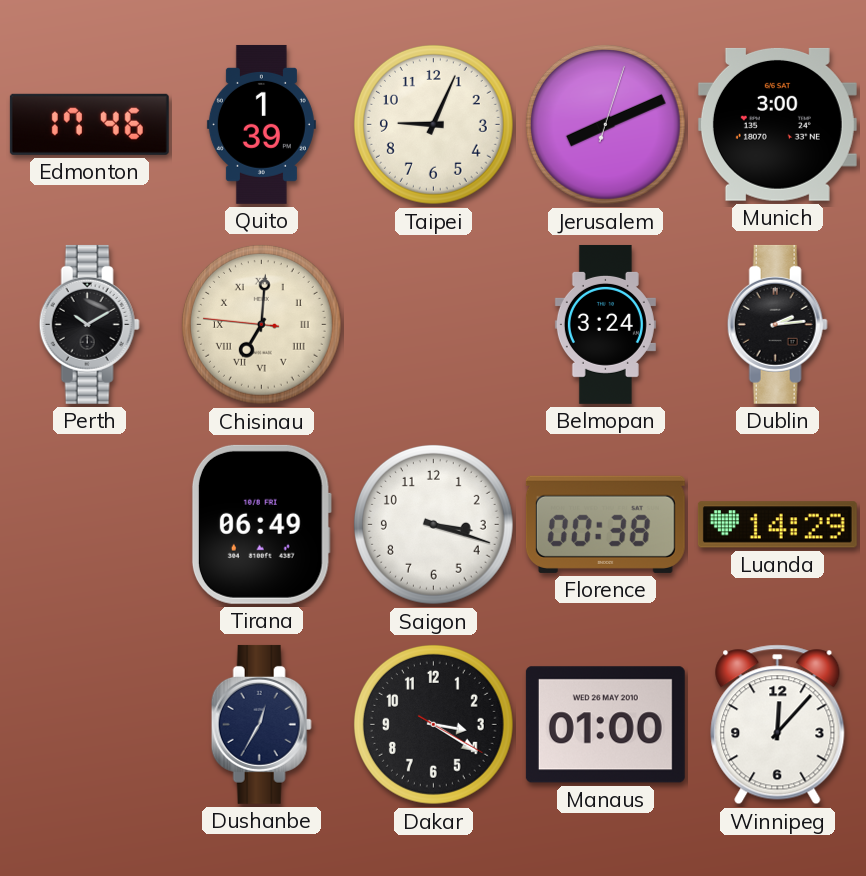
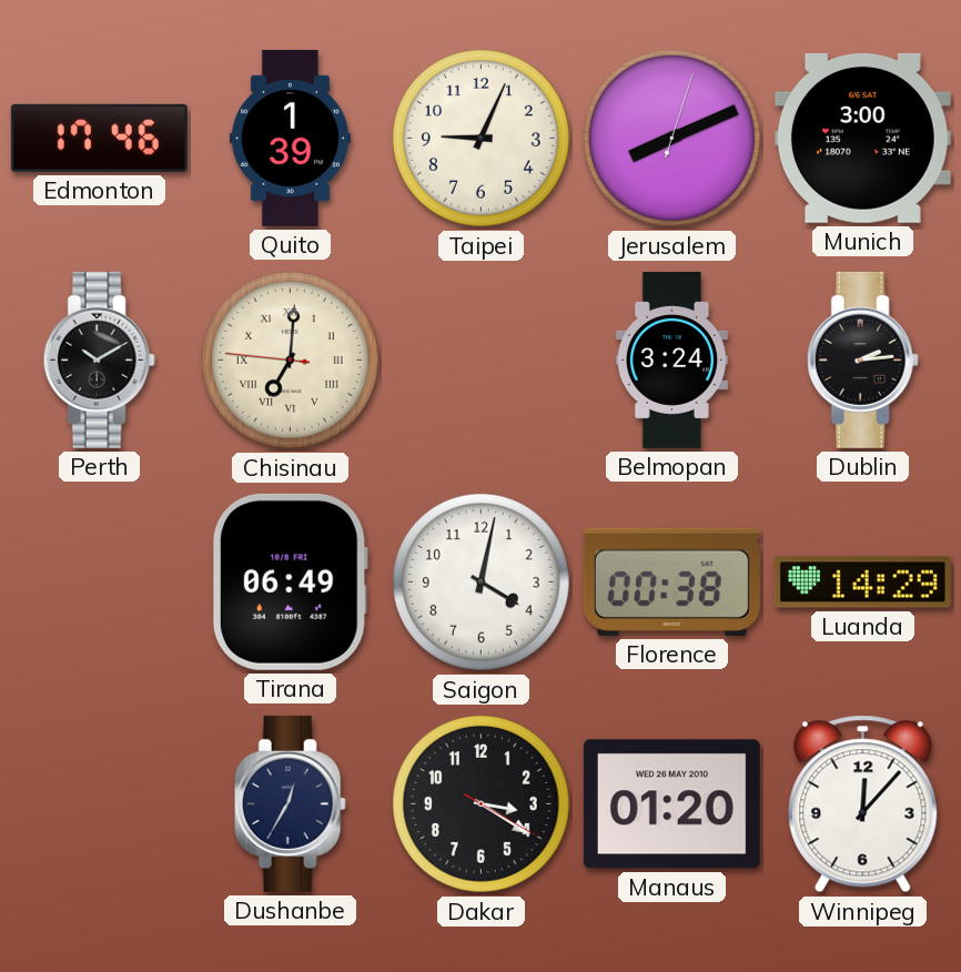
Saigon: 3:18 -> 4:02 (480, 581)
Manaus: 01:00 -> 01:20 (671, 804)
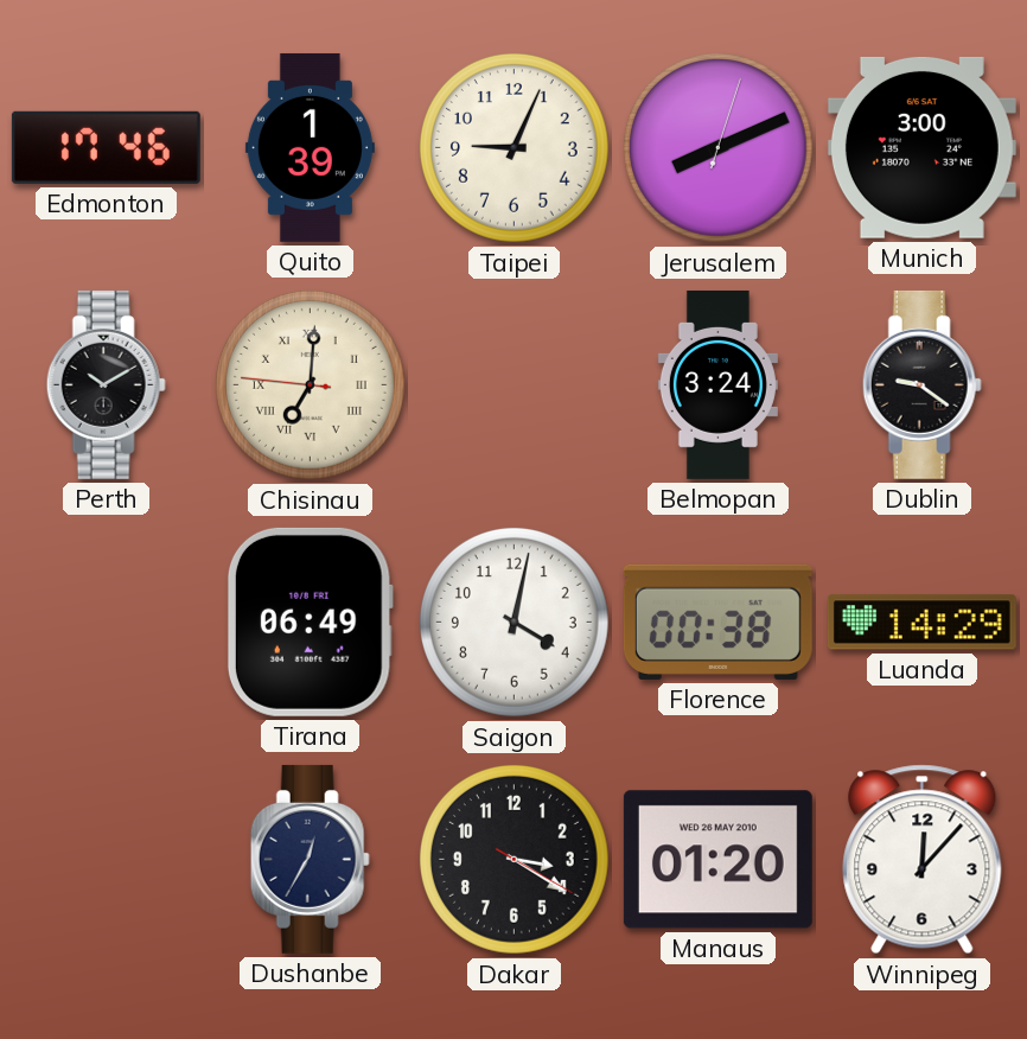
Dublin: 2:14 -> 9:21 (921, 384)
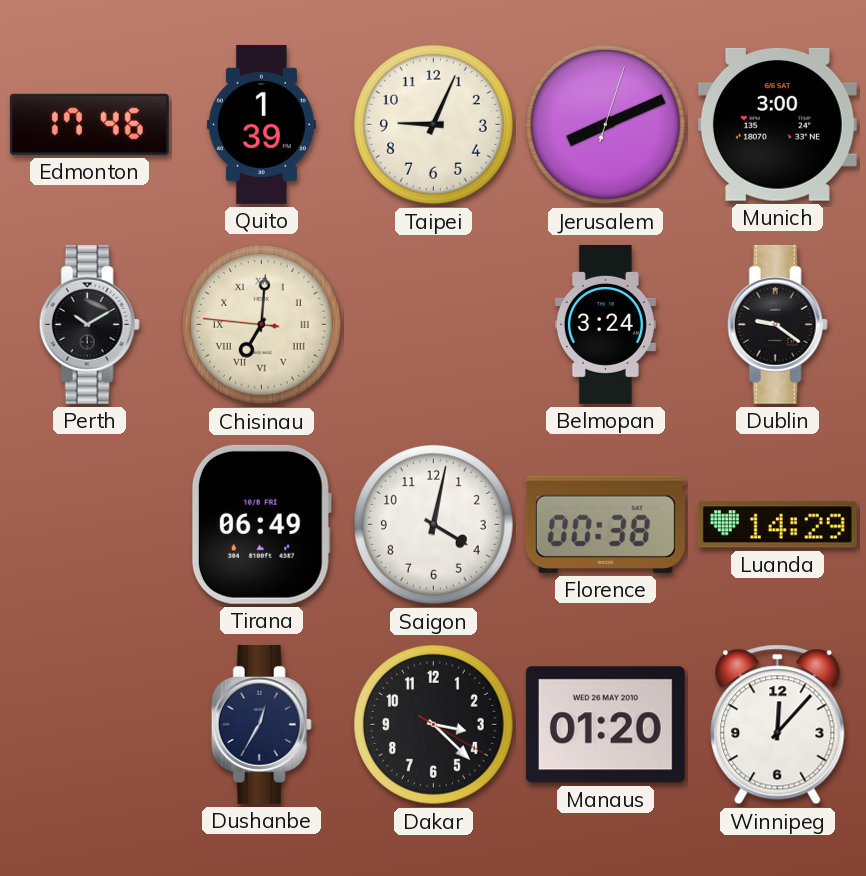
Dakar: 3:20 -> 3:22 (433, 724)
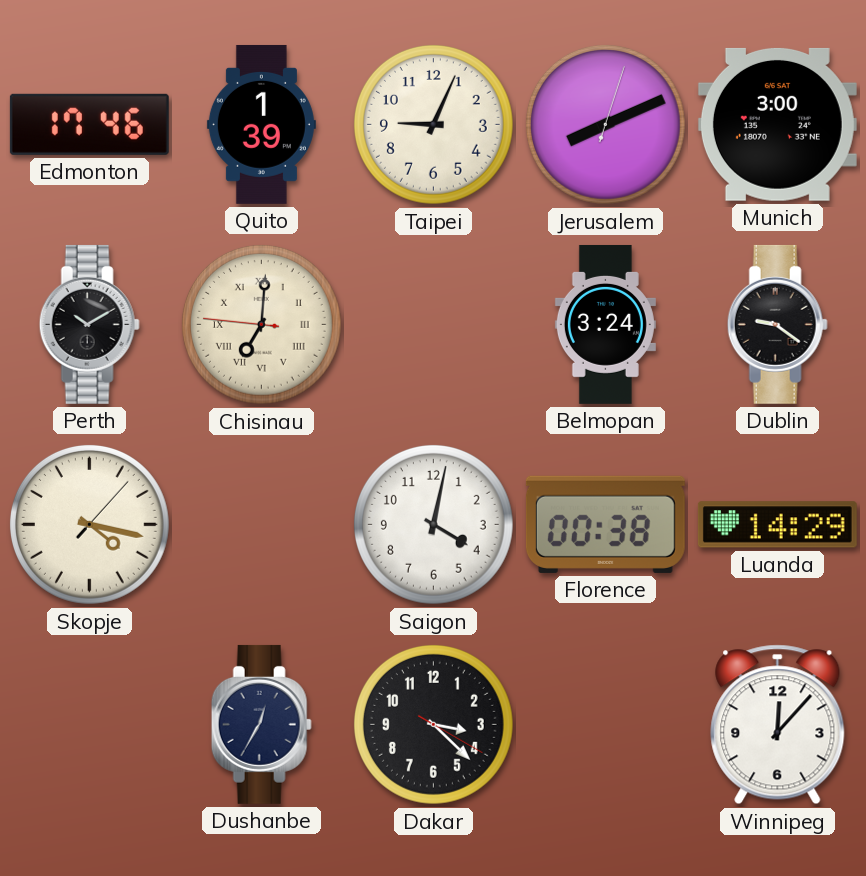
Skopje: none -> 4:17 (89, 524)
Tirana: 06:49 -> none (261, 524)
Manaus: 01:20 -> none (605, 725)
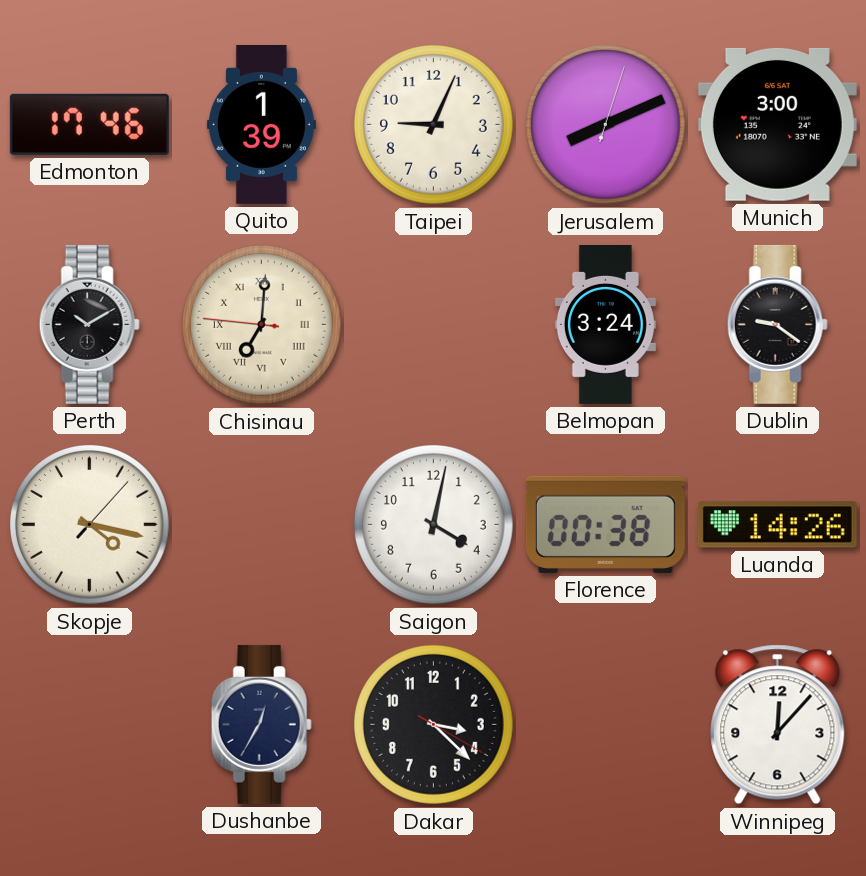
Luanda: 14:29 -> 14:26 (777, 525)
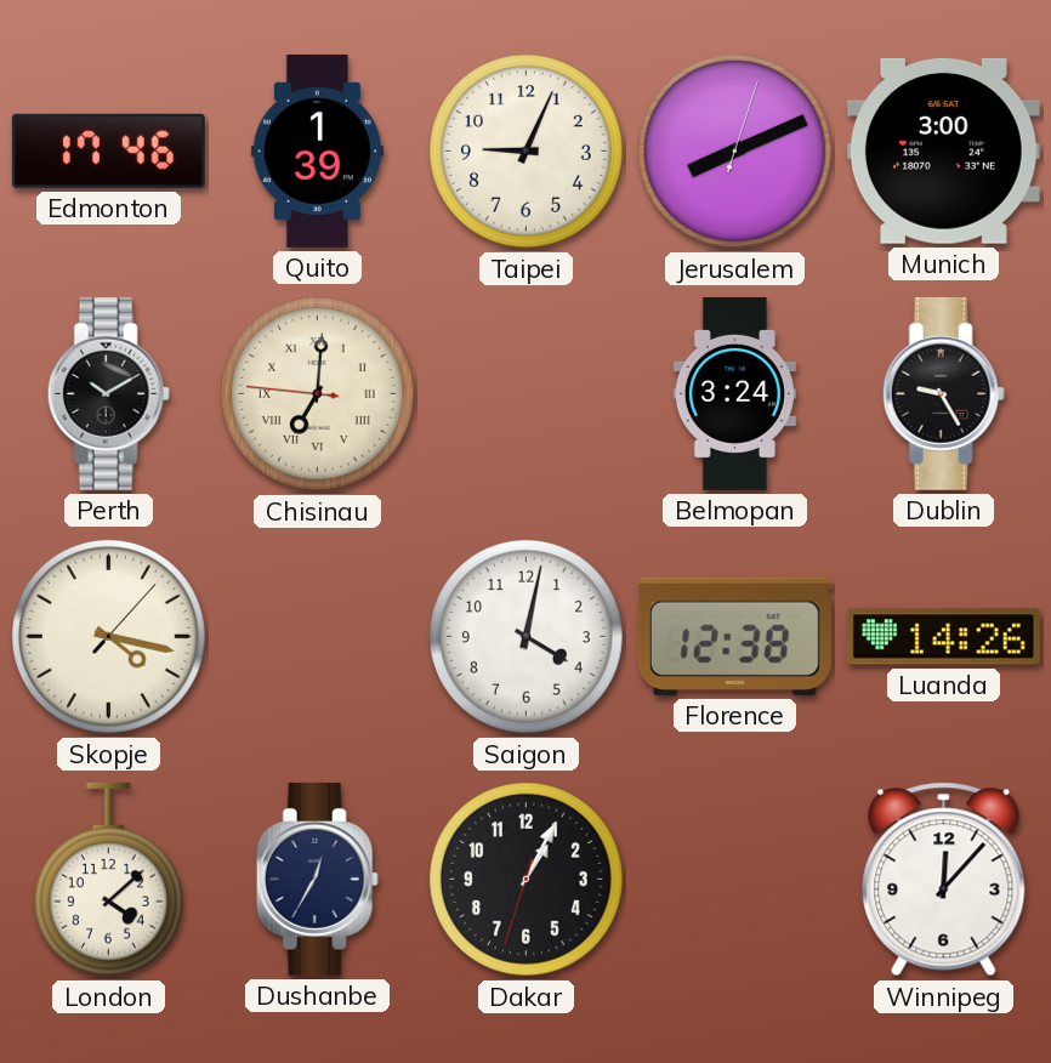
Dublin: 9:21 -> 9:25 (943, 393)
Florence: 00:38 -> 12:38 (734, 636)
London: none -> 4:08 (108, 880)
Dakar: 3:22 -> 1:04 (525, 879)
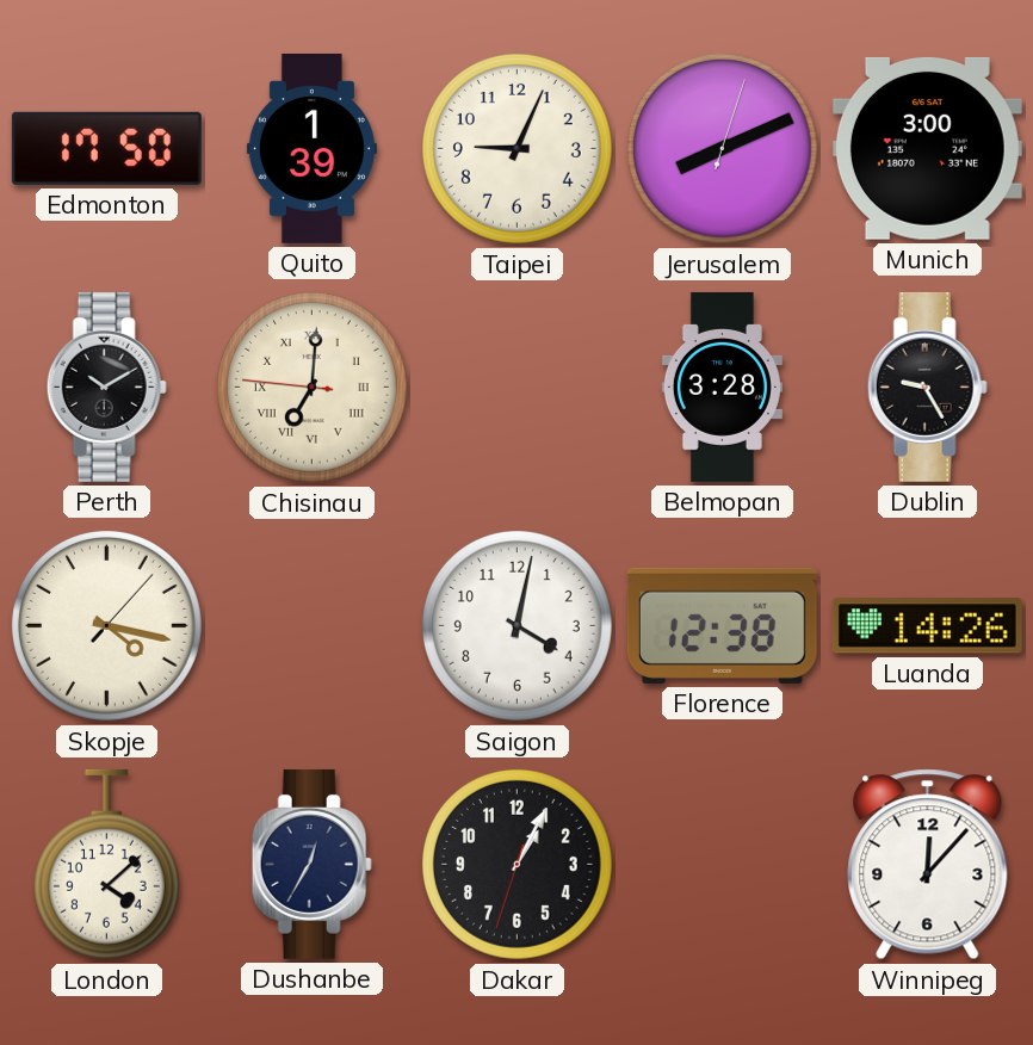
Edmonton: 17:46 -> 17:50 (106, 148)
Belmopan: 3:24 -> 3:28 (722, 387)
